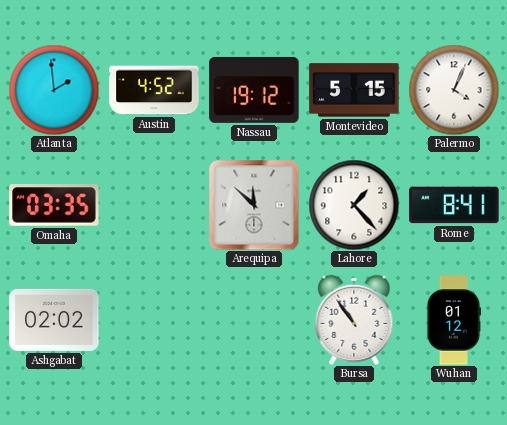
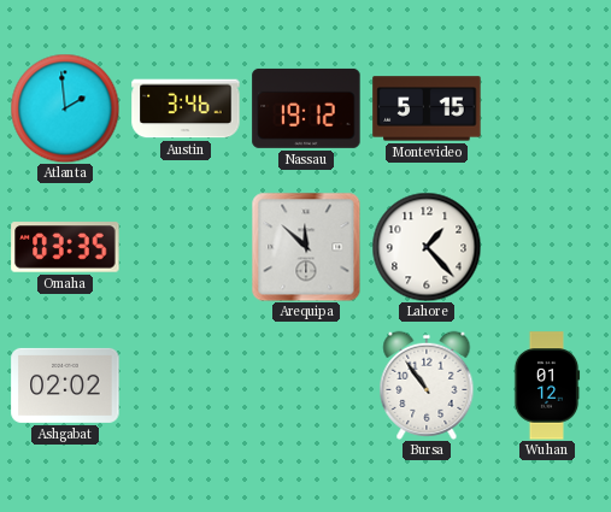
Austin: 4:52 -> 3:46 (186, 108)
Palermo: 4:04 -> none (454, 90)
Rome: 8:41 -> none (454, 205)
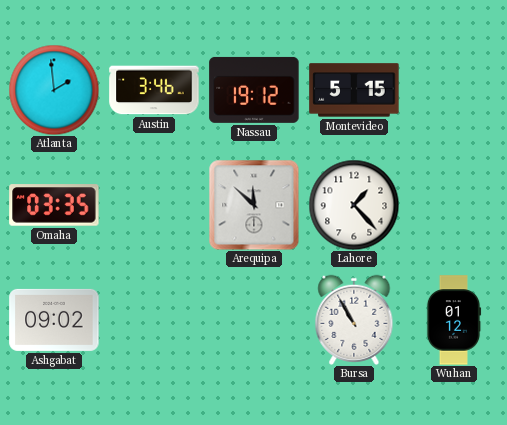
Ashgabat: 02:02 -> 09:02 (54, 320)
Bursa: 10:54 -> 10:55 (354, 320)
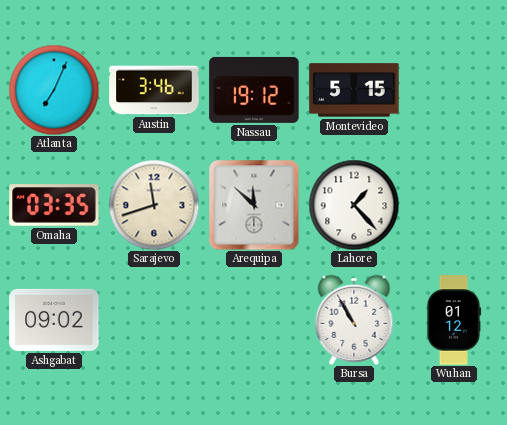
Atlanta: 1:59 -> 7:04 (54, 90)
Sarajevo: none -> 11:42 (154, 205)
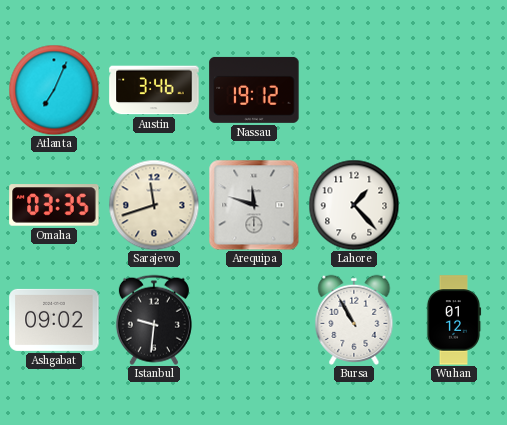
Montevideo: 5:15 -> none (354, 90)
Arequipa: 11:52 -> 11:48 (254, 205)
Istanbul: none -> 9:31 (154, 320)
